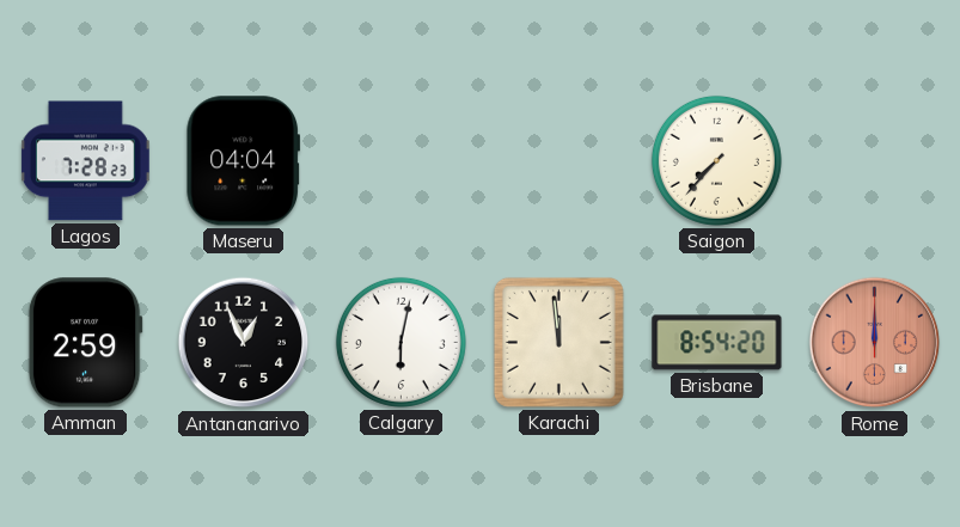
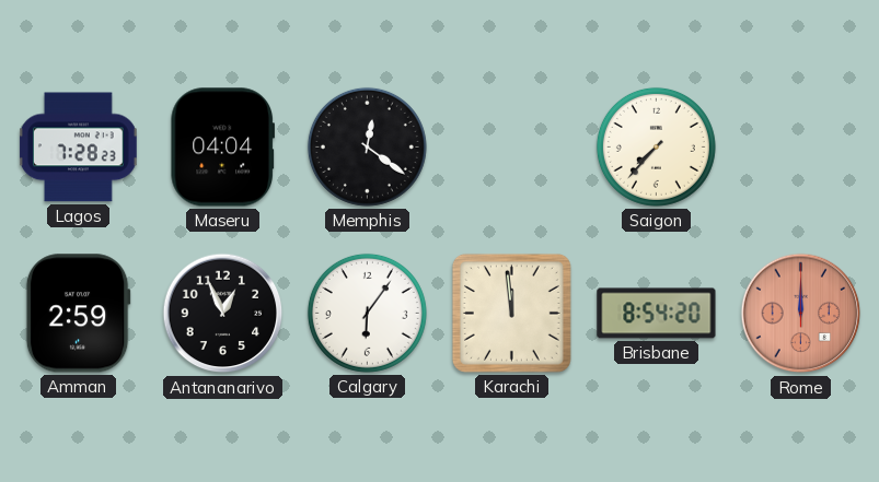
Memphis: none -> 12:21 (367, 146)
Calgary: 6:02 -> 6:06 (367, 313)
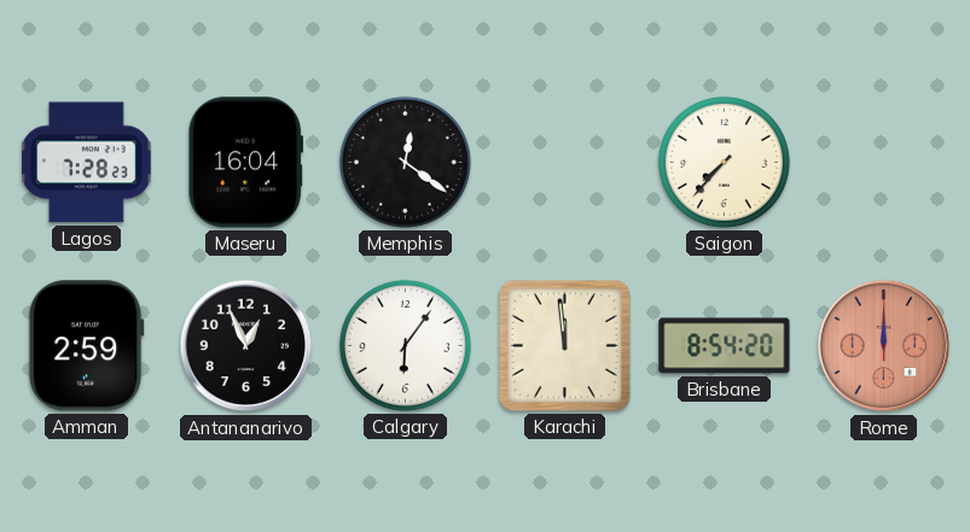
Maseru: 04:04 -> 16:04 (245, 163)
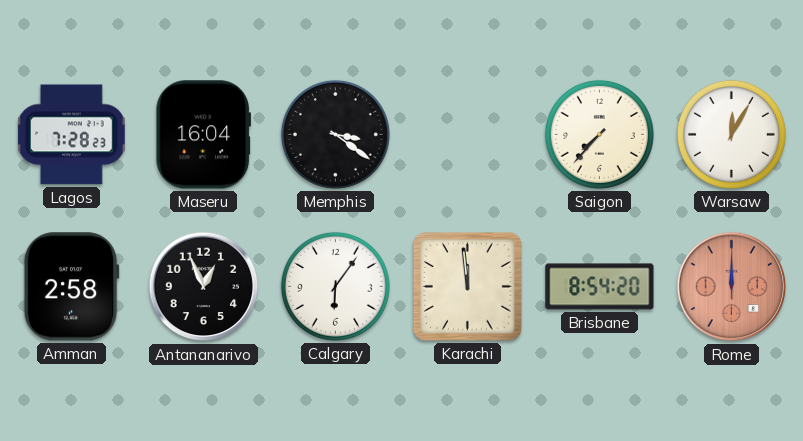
Memphis: 12:21 -> 3:21 (335, 134)
Warsaw: none -> 12:05 (731, 134)
Amman: 2:59 -> 2:58 (71, 287)
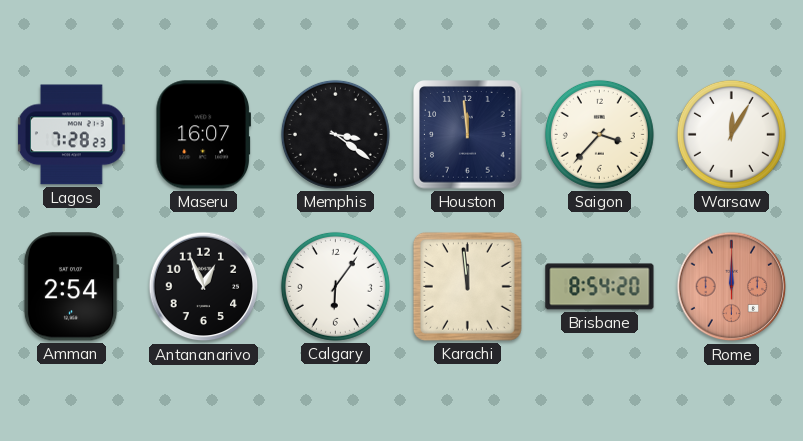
Maseru: 16:04 -> 16:07 (203, 135)
Houston: none -> 11:59 (468, 135)
Saigon: 7:37 -> 3:37 (599, 134)
Amman: 2:58 -> 2:54 (71, 287)
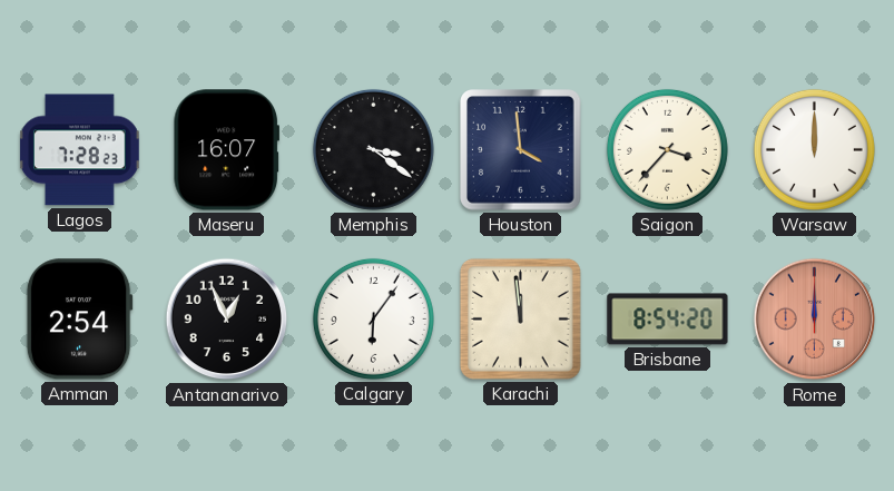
Houston: 11:59 -> 3:59 (521, 150)
Warsaw: 12:05 -> 12:00 (814, 149)
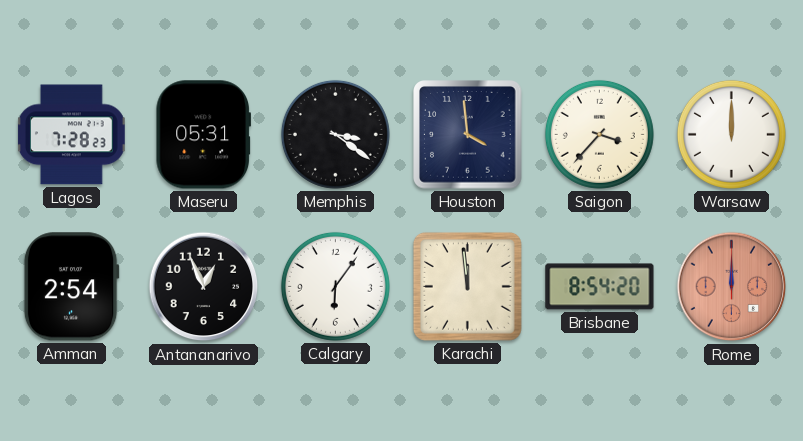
Maseru: 16:07 -> 05:31 (203, 135)
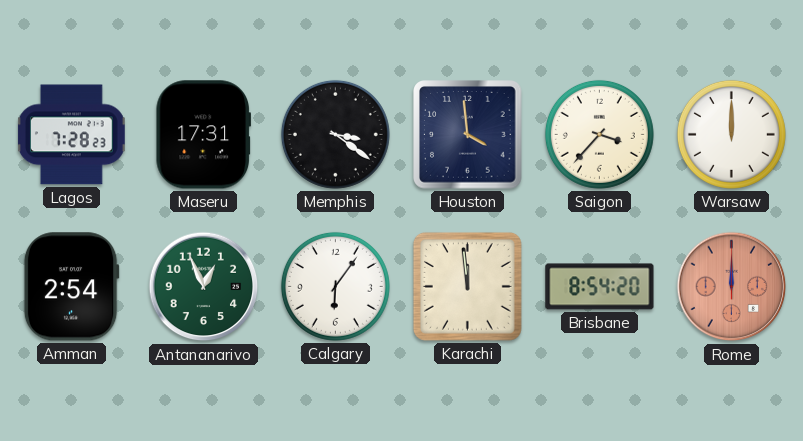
Maseru: 05:31 -> 17:31 (203, 135)
Antananarivo dial: black -> green (204, 287)
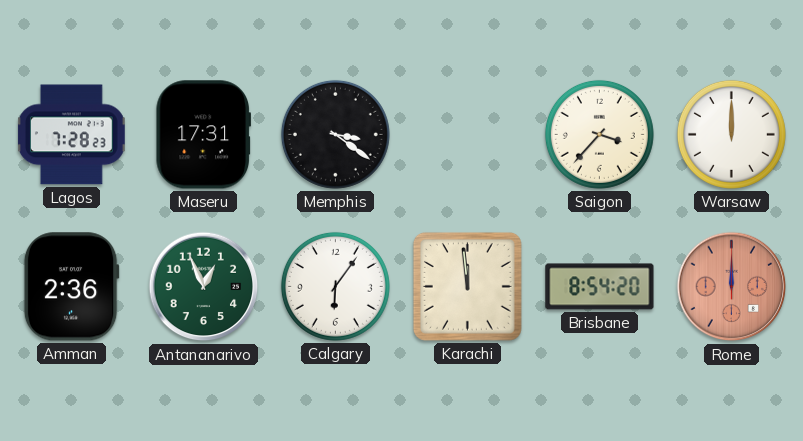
Houston: 3:59 -> none (468, 135)
Amman: 2:54 -> 2:36 (71, 287)
